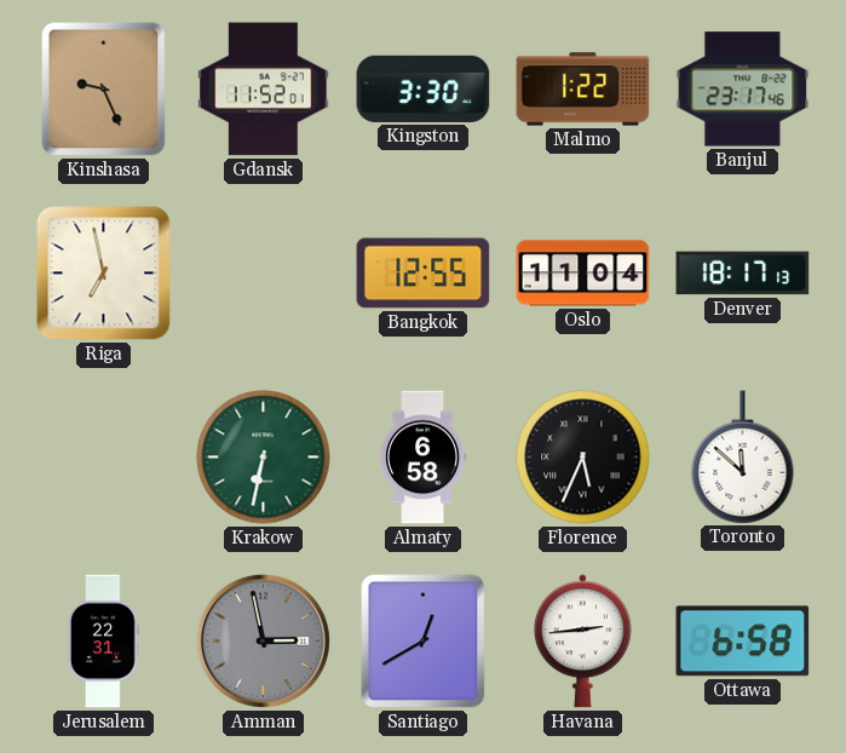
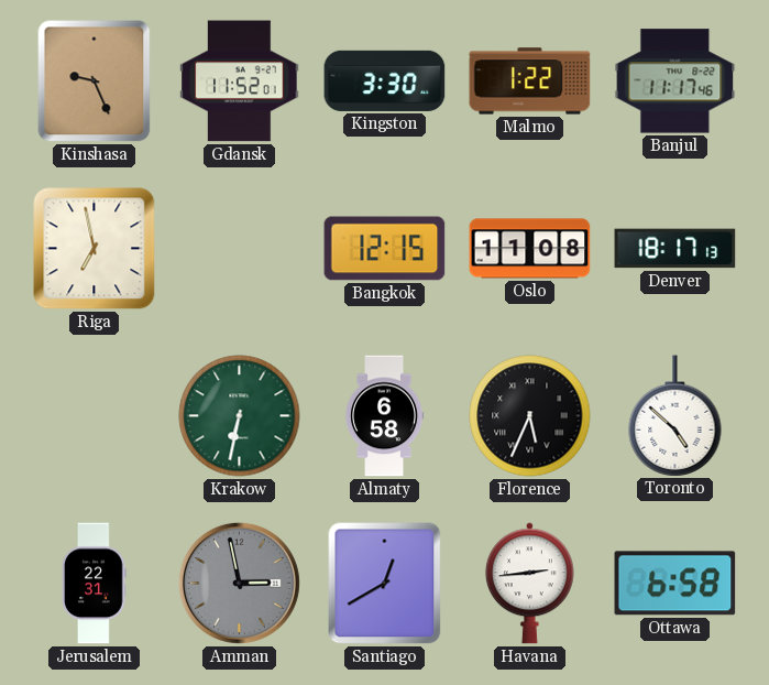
Banjul: 23:17 -> 11:17 (675, 81)
Bangkok: 12:55 -> 12:15 (385, 249)
Oslo: 11:04 -> 11:08 (530, 249)
Toronto: 11:52 -> 4:52 (675, 415)
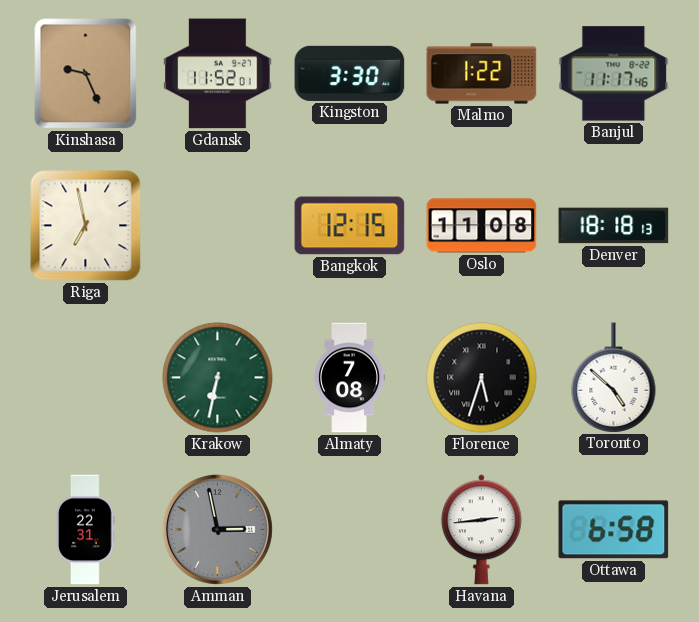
Denver: 18:17 -> 18:18 (614, 226)
Almaty: 6:58 -> 7:08 (349, 378)
Florence: 5:34 -> 5:33 (482, 378)
Santiago: 12:40 -> none (385, 584)
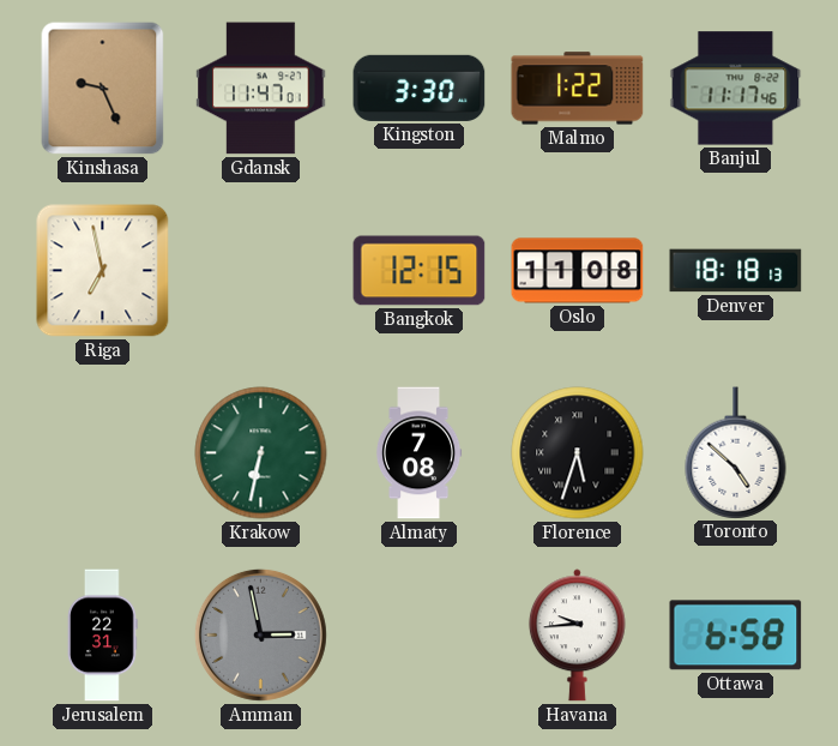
Gdansk: 11:52 -> 11:47 (261, 89)
Havana: 2:44 -> 9:44 (577, 636)
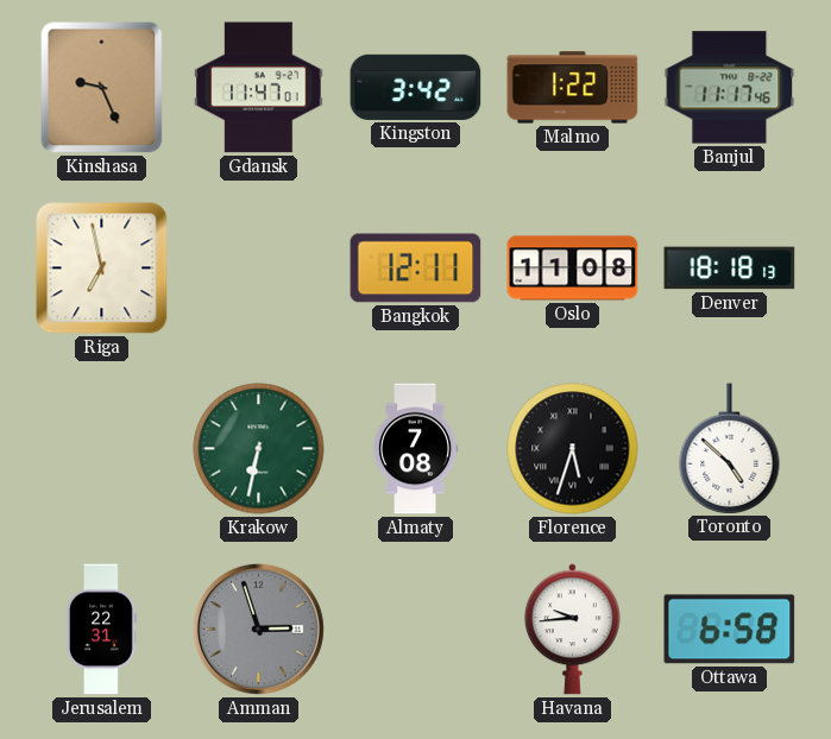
Kingston: 3:30 -> 3:42 (416, 87)
Bangkok: 12:15 -> 12:11 (416, 269)
Amman: 2:58 -> 2:57 (258, 629)
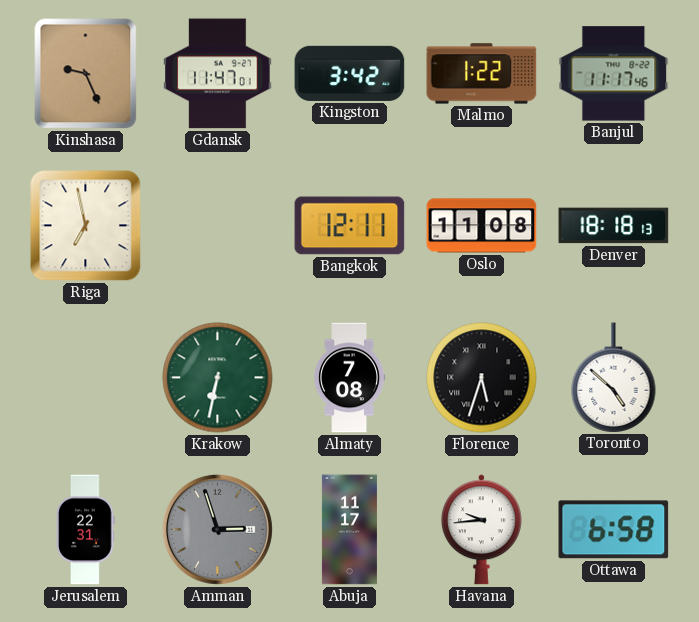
Abuja: none -> 11:17 (349, 530)
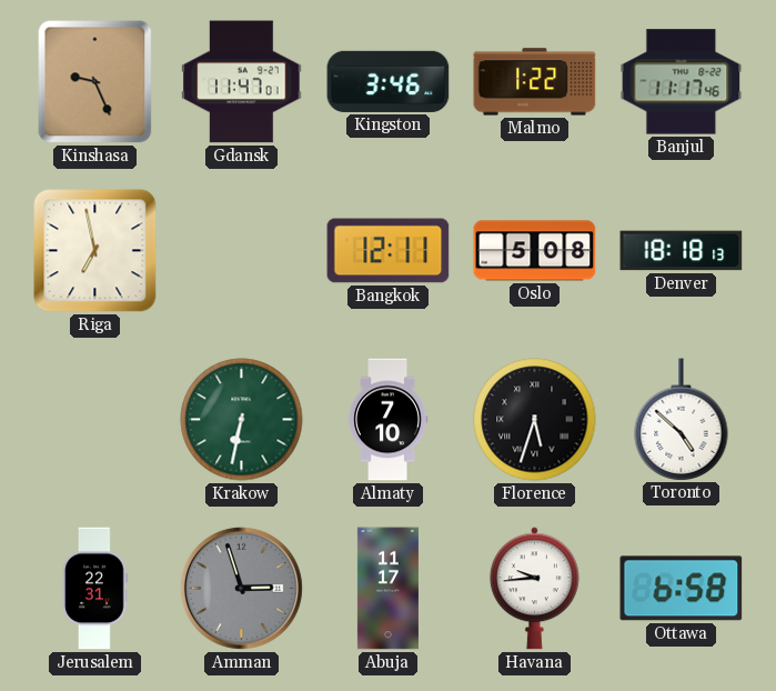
Kingston: 3:42 -> 3:46 (389, 81)
Oslo: 11:08 -> 5:08 (535, 251)
Almaty: 7:08 -> 7:10 (387, 420)
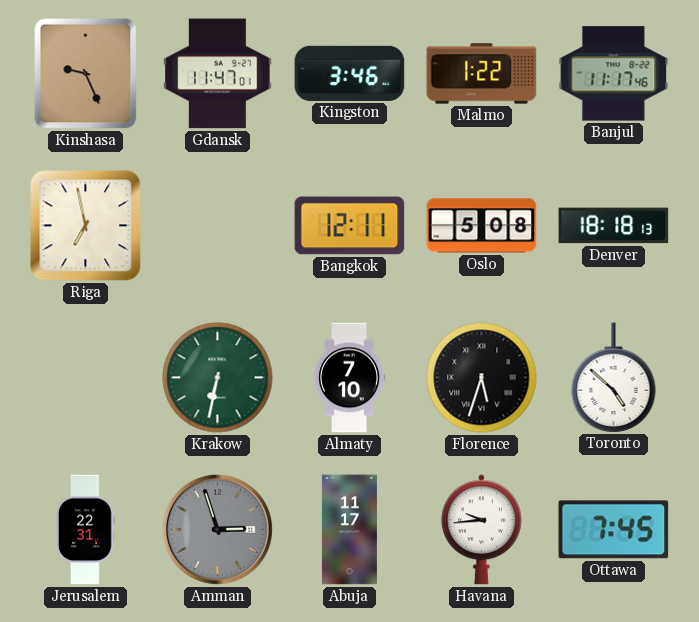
Ottawa: 6:58 -> 7:45 (614, 530)
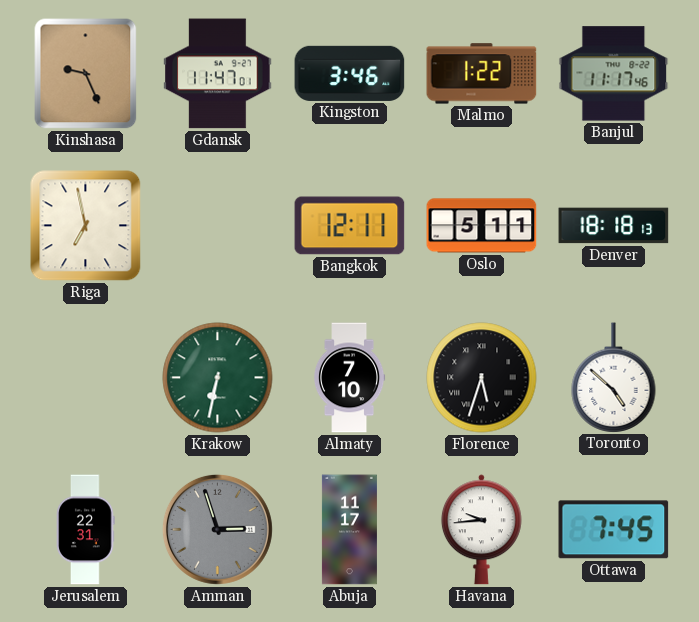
Oslo: 5:08 -> 5:11 (482, 226)
